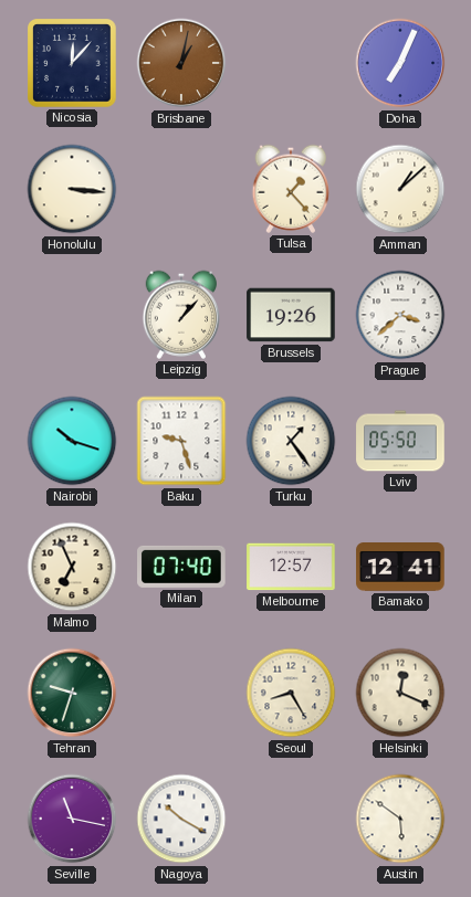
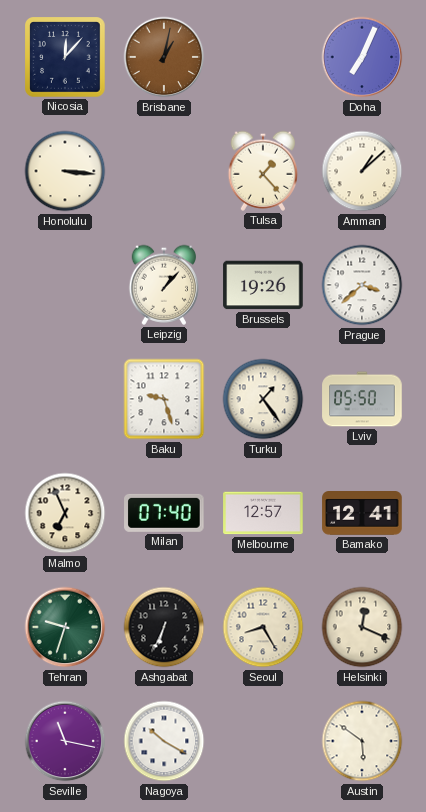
Nairobi: 10:18 -> none (72, 441)
Ashgabat: none -> 6:34 (164, 627)
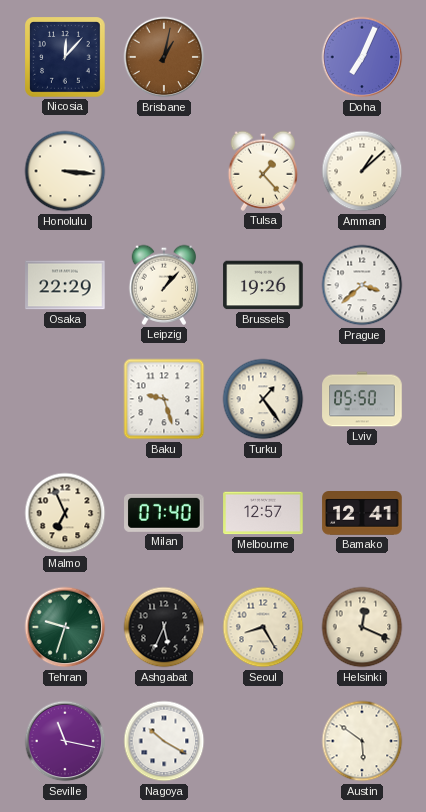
Osaka: none -> 22:29 (65, 285)
Ashgabat: 6:34 -> 5:34 (164, 627)
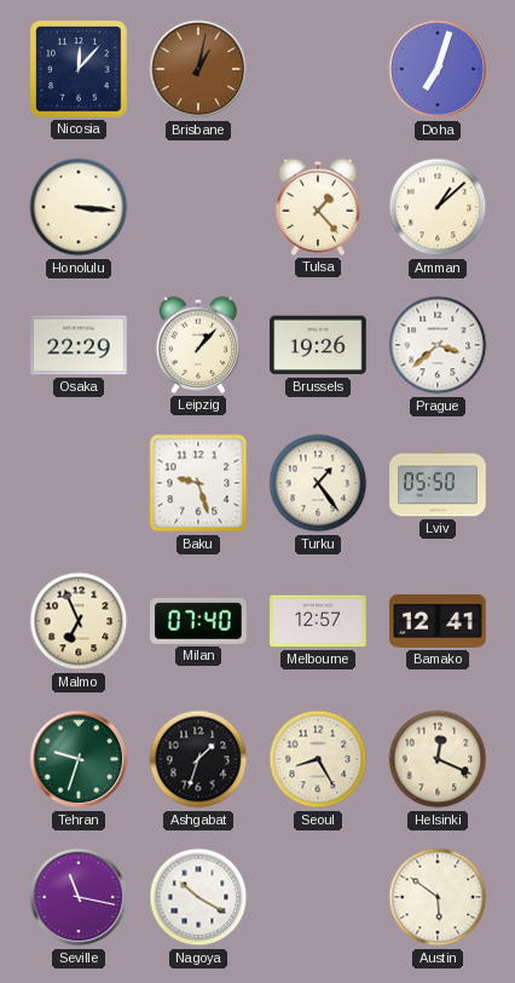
Doha: 7:04 -> 7:03 (438, 69)
Ashgabat: 5:34 -> 1:33 (198, 759)
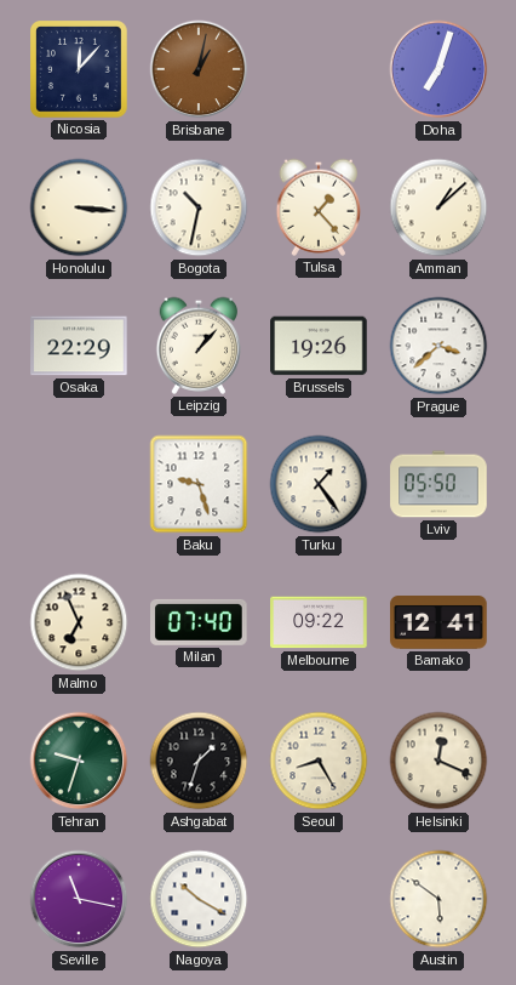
Bogota: none -> 10:32 (199, 207)
Melbourne: 12:57 -> 09:22 (319, 622)
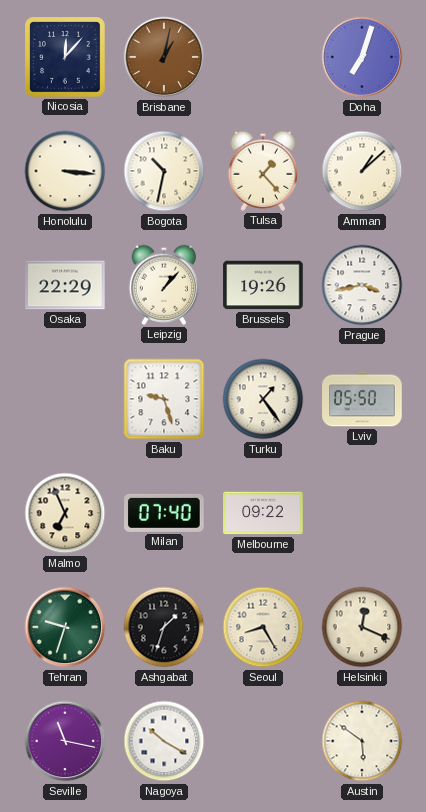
Prague: 3:38 -> 3:43 (362, 285)
Bamako: 12:41 -> none (438, 624)
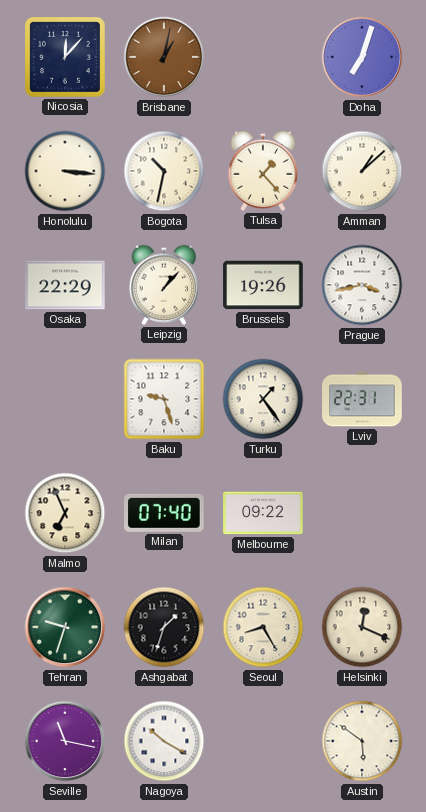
Lviv: 05:50 -> 22:31 (362, 399)
